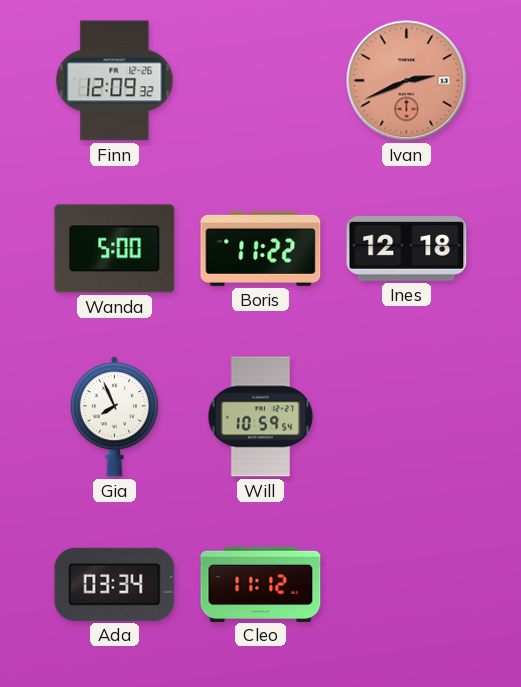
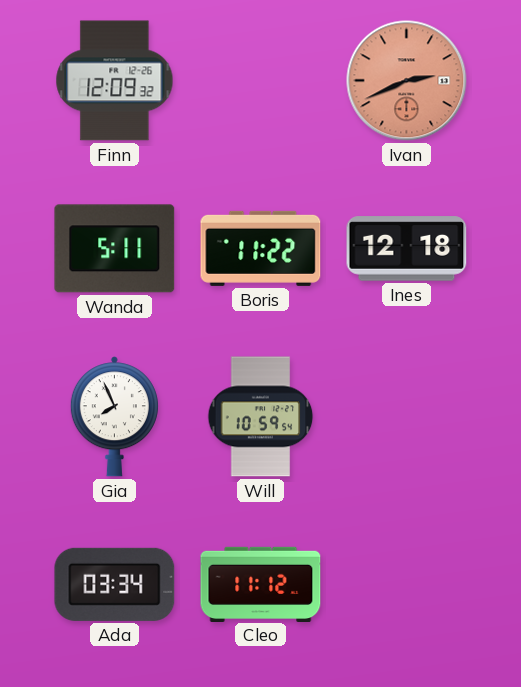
Wanda: 5:00 -> 5:11 (115, 249)
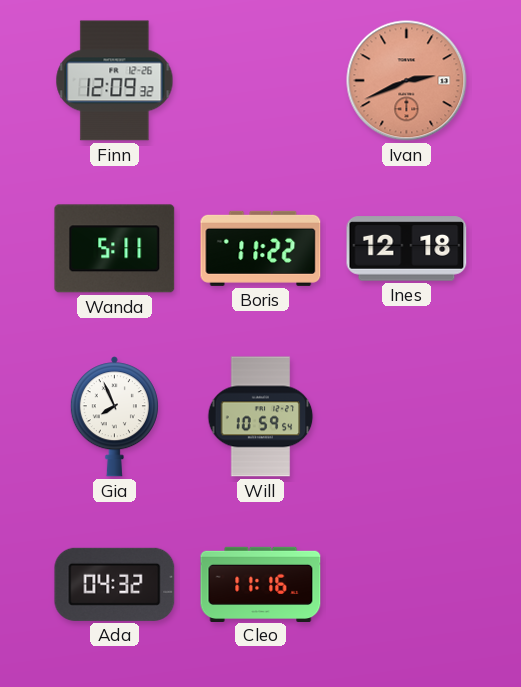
Ada: 03:34 -> 04:32 (115, 584)
Cleo: 11:12 -> 11:16 (261, 584)
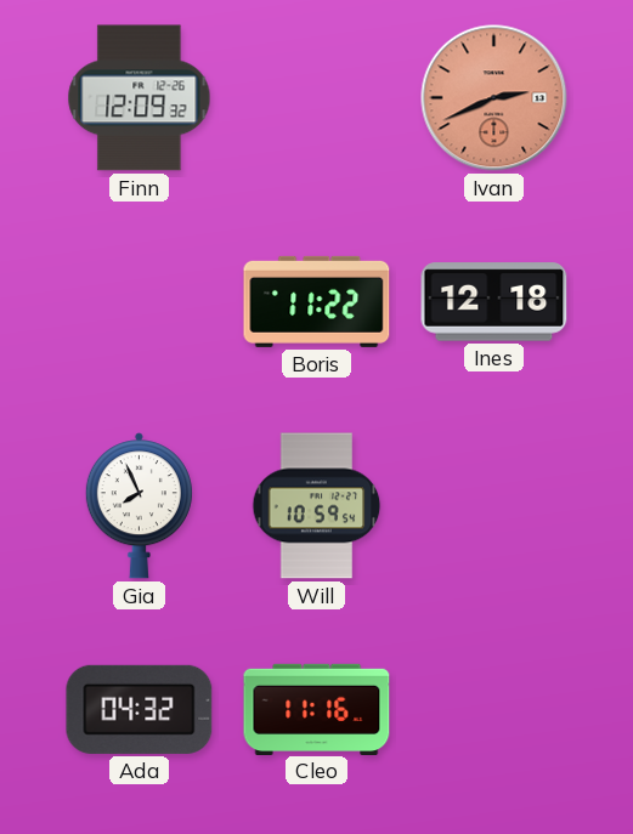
Wanda: 5:11 -> none (115, 249)
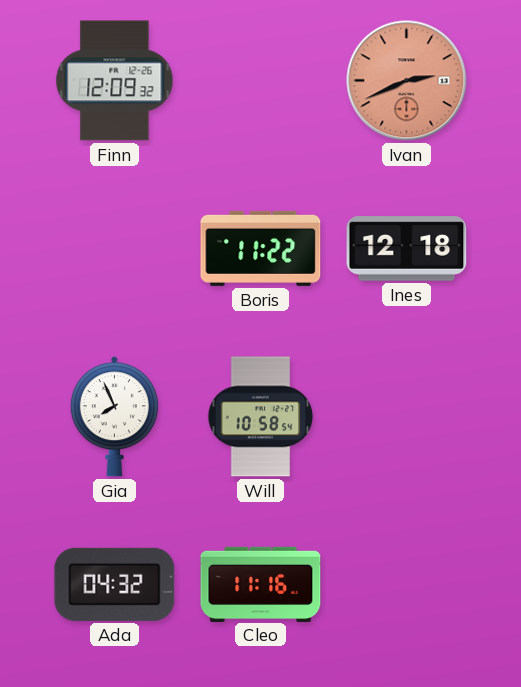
Will: 10:59 -> 10:58 (261, 417)
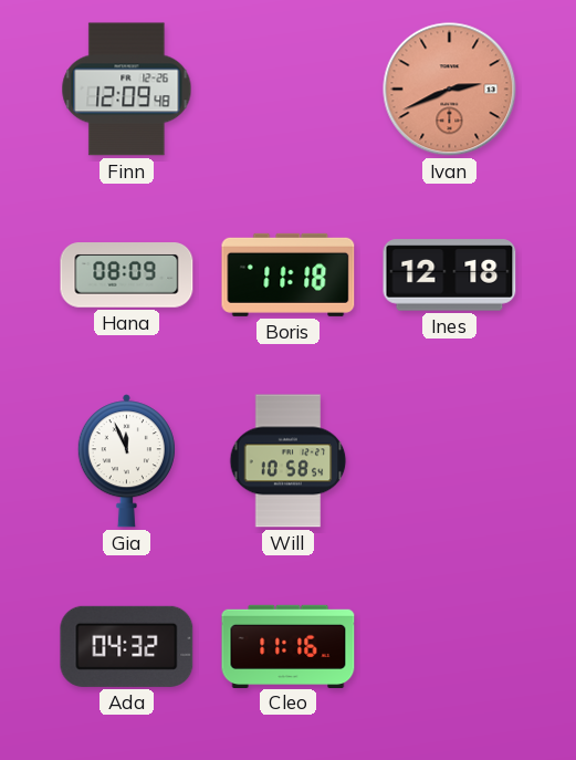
Finn: 12:09:32 -> 12:09:48 (127, 90)
Hana: none -> 08:09 (127, 275)
Boris: 11:22 -> 11:18 (289, 274)
Gia: 7:56 -> 11:56 (126, 461)
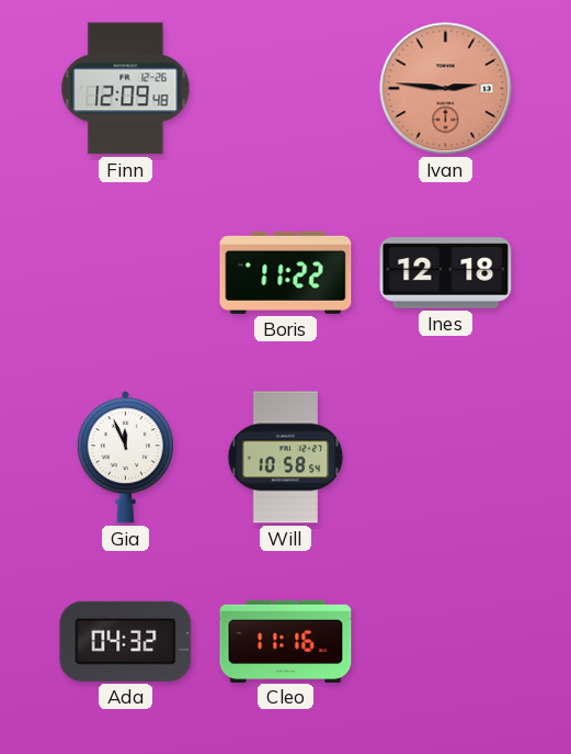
Ivan: 2:41 -> 2:46 (446, 89)
Hana: 08:09 -> none (127, 275)
Boris: 11:18 -> 11:22 (286, 272)
